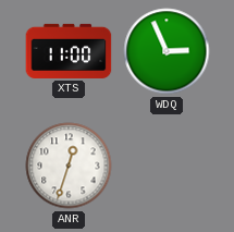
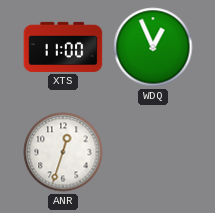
WDQ: 2:56 -> 12:56 (153, 47)
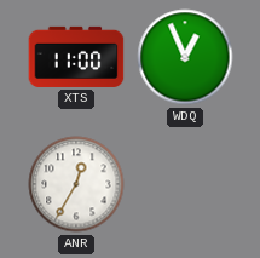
ANR: 12:33 -> 12:35 (76, 184)
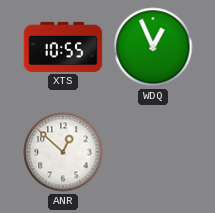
XTS: 11:00 -> 10:55 (63, 47)
ANR: 12:35 -> 12:52 (63, 152)
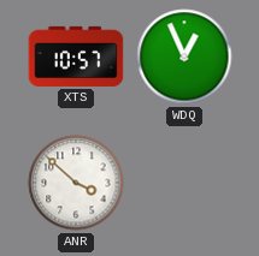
XTS: 10:55 -> 10:57 (76, 56)
ANR: 12:52 -> 3:52 (76, 183)
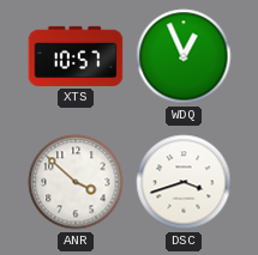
DSC: none -> 3:42 (184, 182)
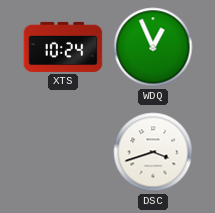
XTS: 10:57 -> 10:24 (63, 47)
ANR: 3:52 -> none (76, 182)
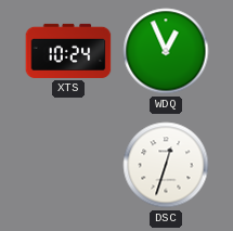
DSC: 3:42 -> 12:33 (166, 165)
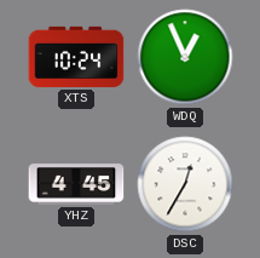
YHZ: none -> 4:45 (76, 184)
DSC: 12:33 -> 12:35 (185, 184)
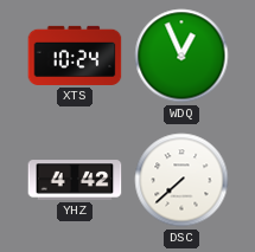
YHZ: 4:45 -> 4:42 (75, 180)
DSC: 12:35 -> 7:38 (181, 180)
